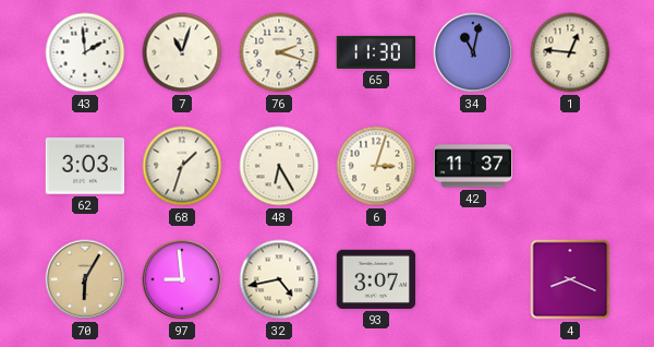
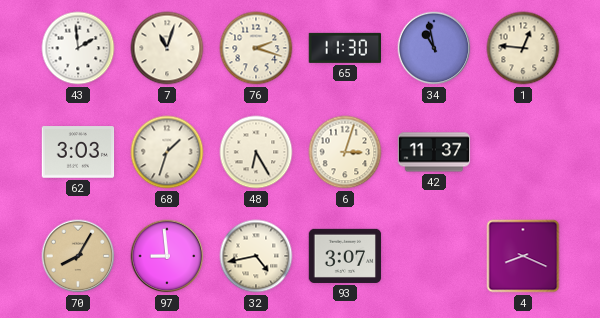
34: 11:02 -> 10:58 (434, 48)
70: 6:05 -> 8:05 (78, 256)
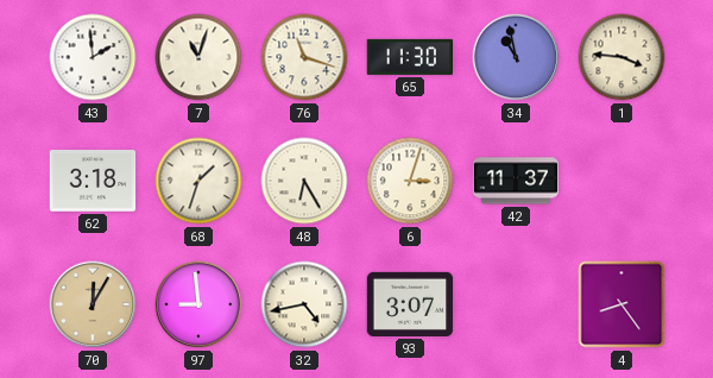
76: 2:18 -> 11:18 (304, 57)
1: 12:46 -> 3:46 (621, 57)
62: 3:03 -> 3:18 (93, 181)
70: 8:05 -> 12:05 (93, 304)
4: 8:19 -> 8:24 (621, 304)
